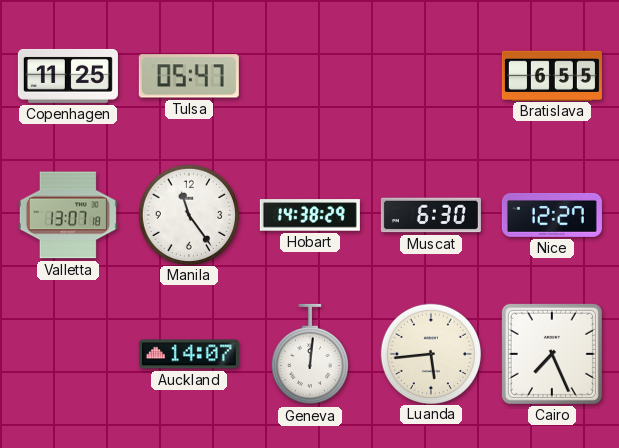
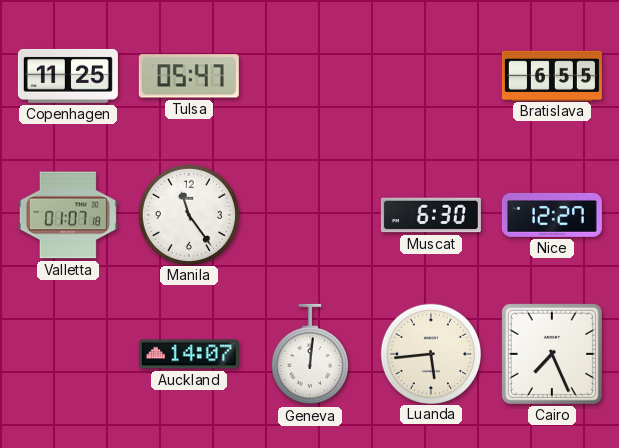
Valletta: 13:07 -> 01:07 (68, 215)
Hobart: 14:38 -> none (310, 215)
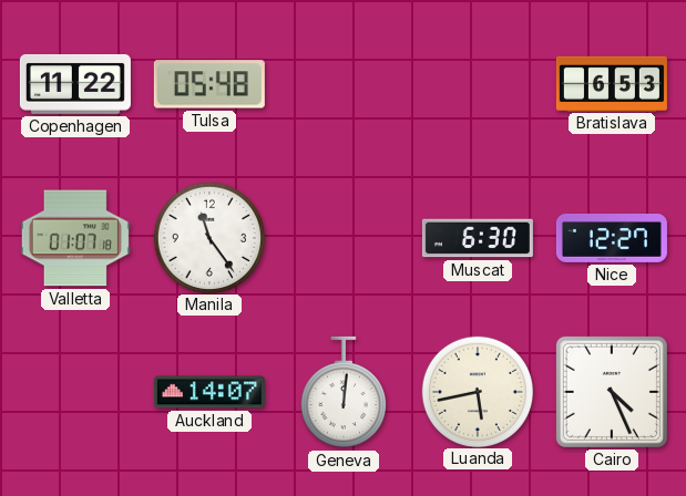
Copenhagen: 11:25 -> 11:22 (75, 84)
Tulsa: 05:47 -> 05:48 (209, 84)
Bratislava: 6:55 -> 6:53 (612, 83)
Luanda: 5:44 -> 5:43 (477, 391)
Cairo: 7:26 -> 4:26 (612, 392)
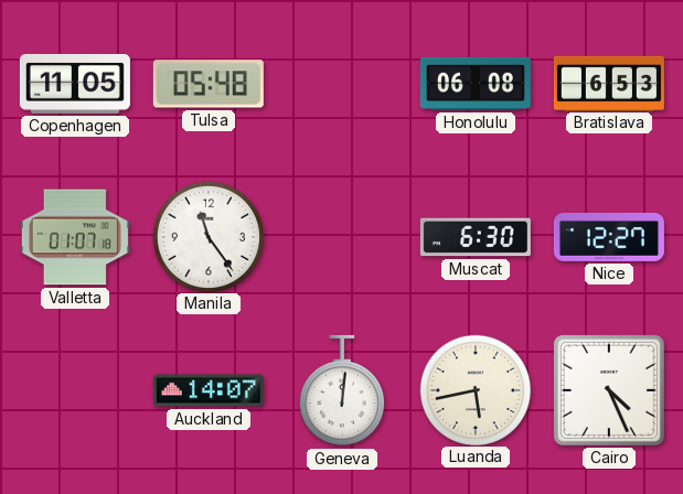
Copenhagen: 11:22 -> 11:05 (75, 84)
Honolulu: none -> 06:08 (476, 84)
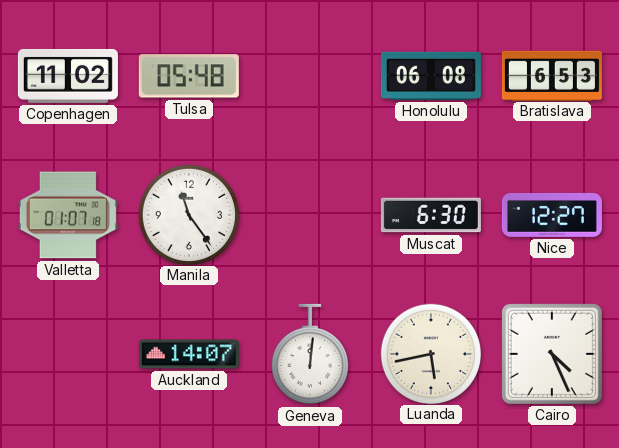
Copenhagen: 11:05 -> 11:02 (68, 76)
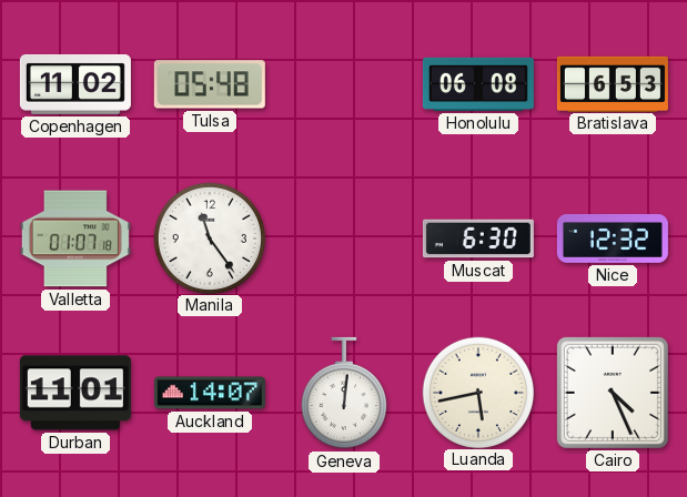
Nice: 12:27 -> 12:32 (613, 239)
Durban: none -> 11:01 (75, 393)
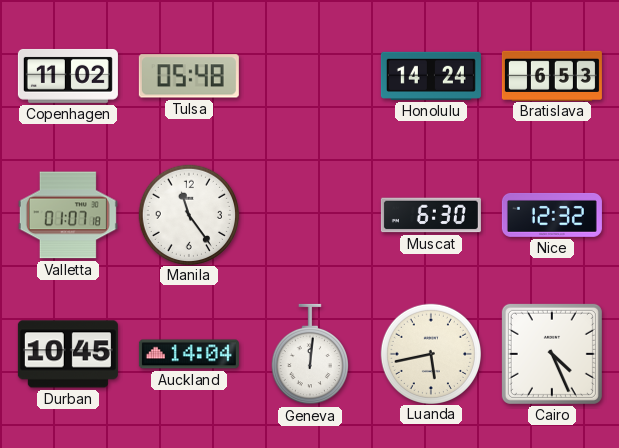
Honolulu: 06:08 -> 14:24 (431, 76)
Durban: 11:01 -> 10:45 (68, 354)
Auckland: 14:07 -> 14:04 (189, 354)
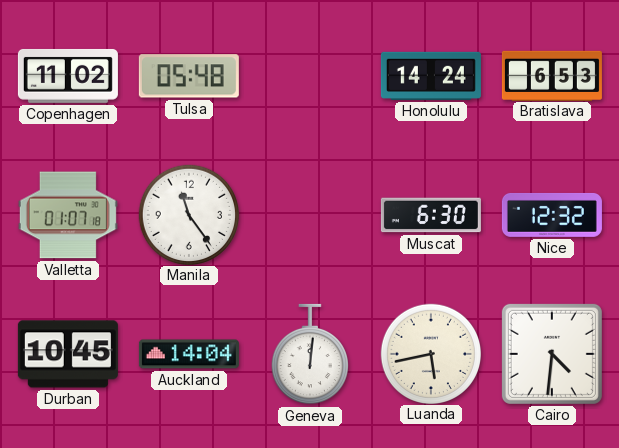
Cairo: 4:26 -> 4:31 (552, 354)
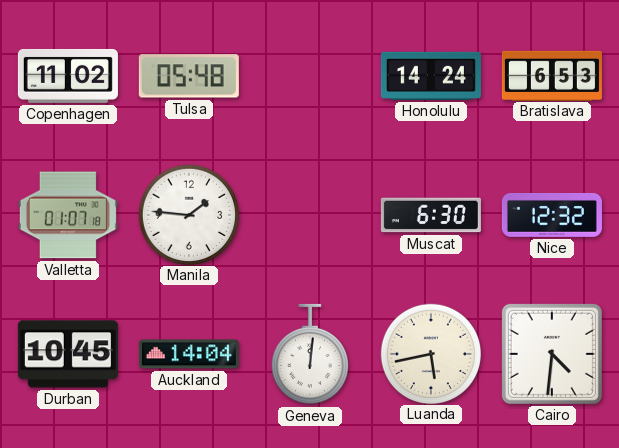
Manila: 11:24 -> 1:46 (188, 214)
